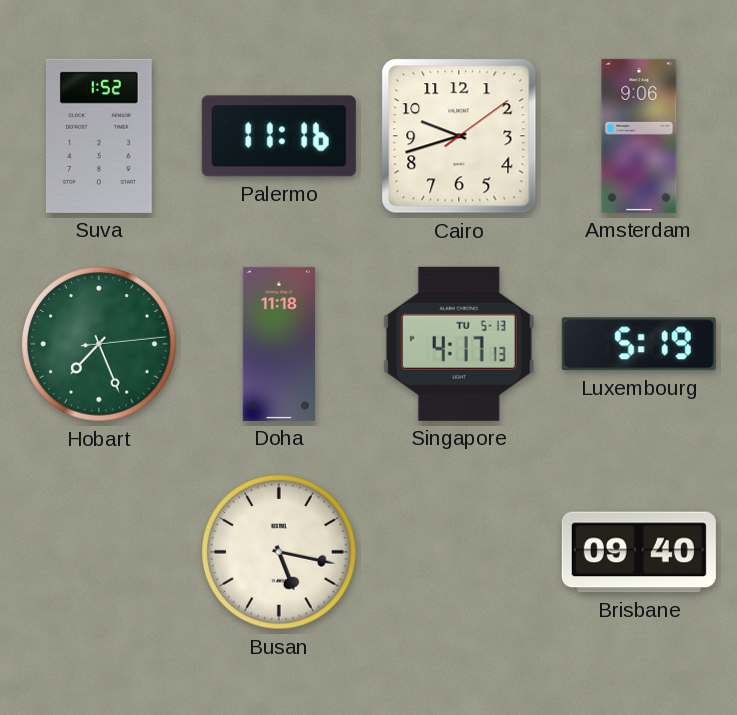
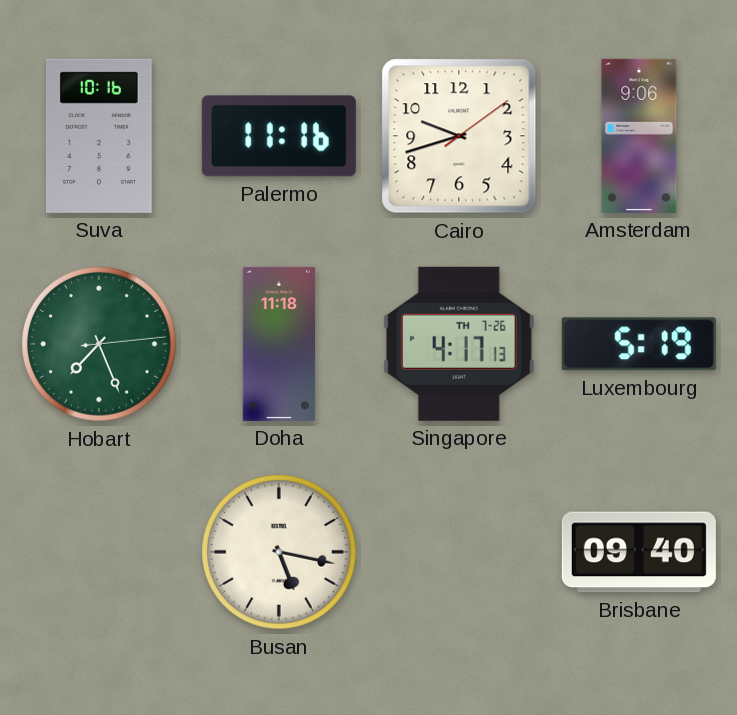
Suva: 1:52 -> 10:16 (99, 136)
Singapore date: TU 5-13 -> TH 7-26 (459, 344)
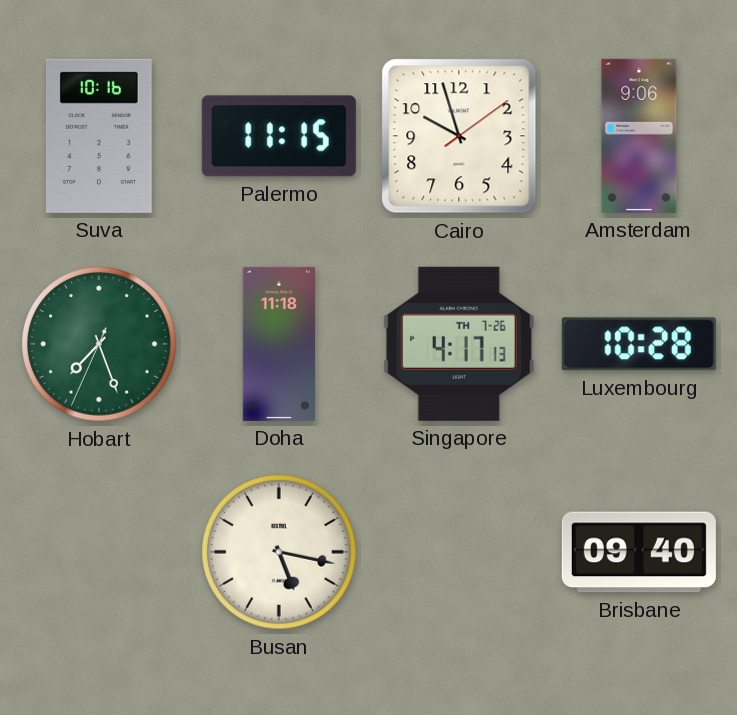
Palermo: 11:16 -> 11:15 (279, 136)
Cairo: 9:42 -> 9:57 (459, 136)
Hobart: 7:26:14 -> 7:26:34 (99, 344)
Luxembourg: 5:19 -> 10:28 (639, 344)
